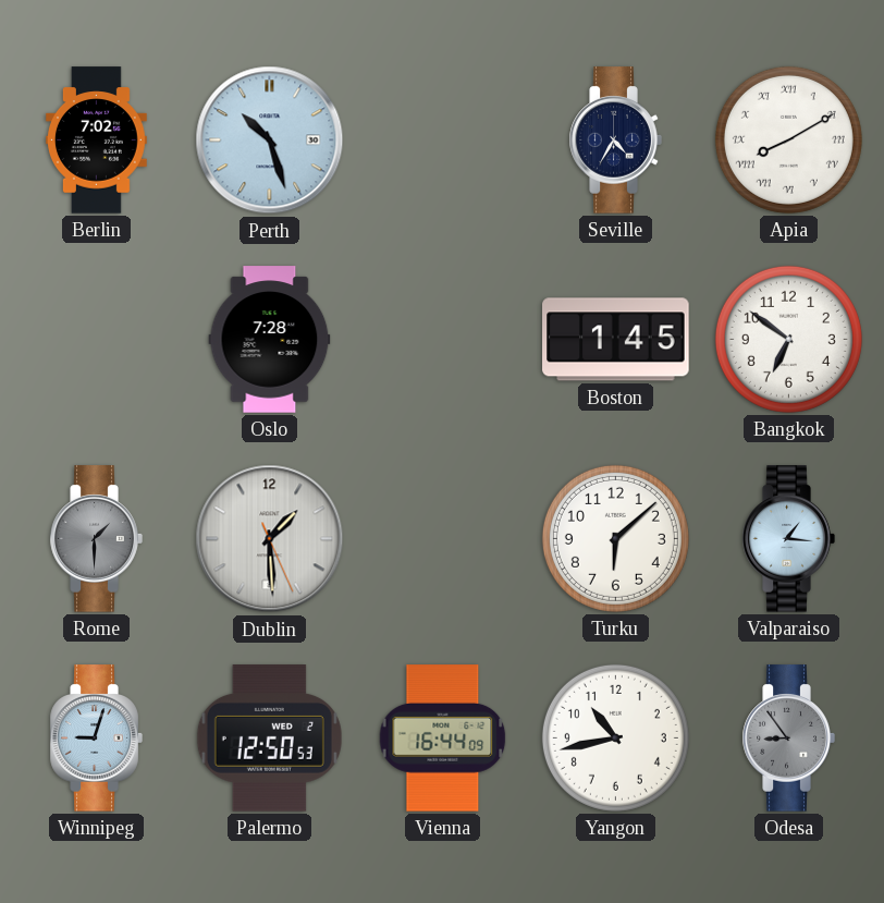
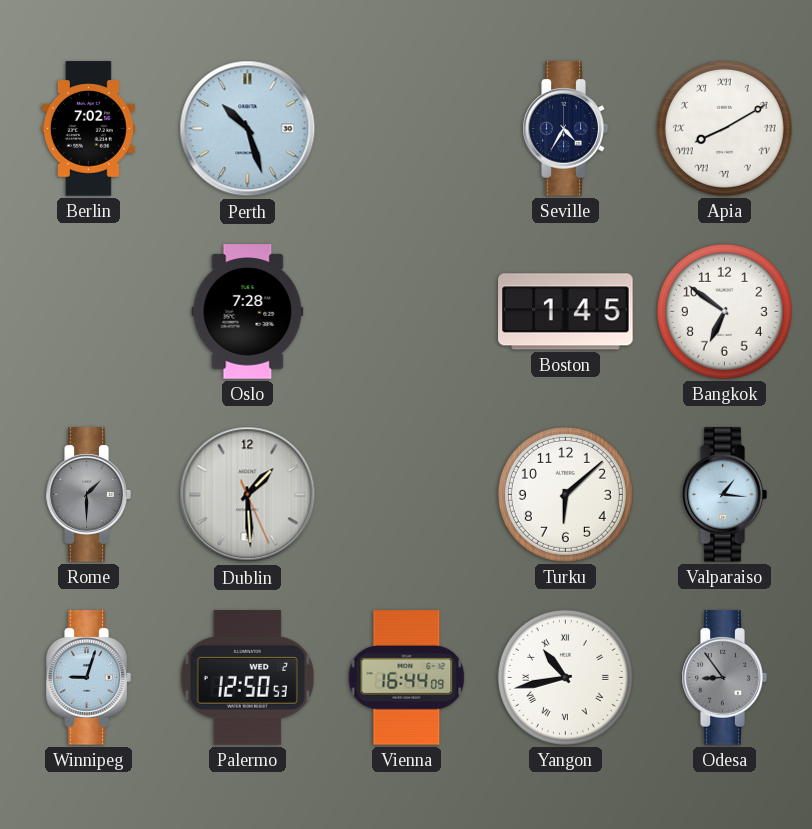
Yangon numerals: Arabic -> Roman (565, 677)
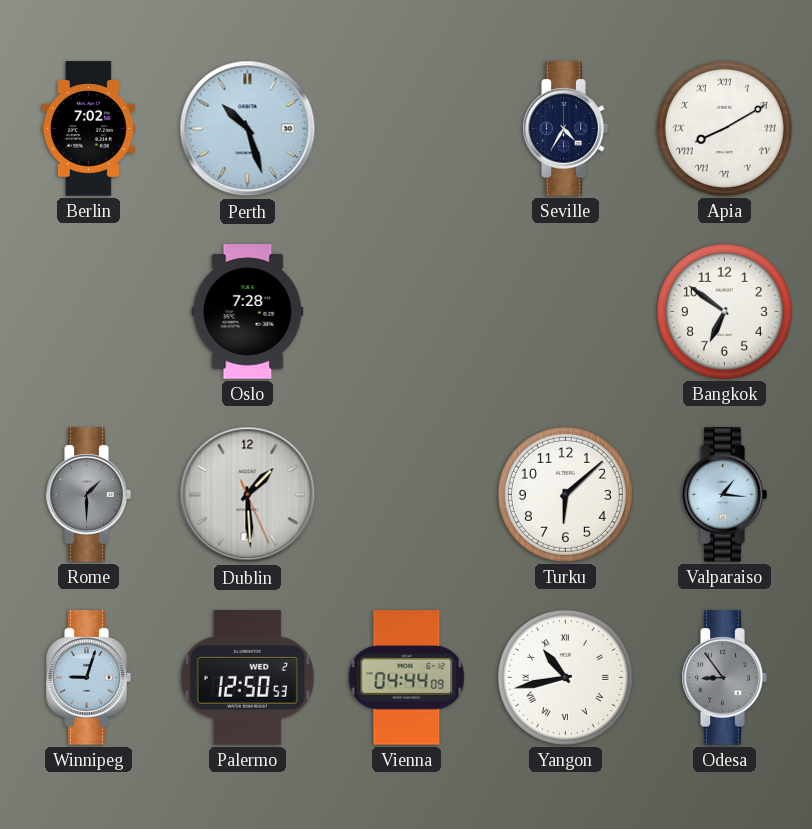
Boston: 1:45 -> none (566, 312)
Vienna: 16:44 -> 04:44 (407, 678)
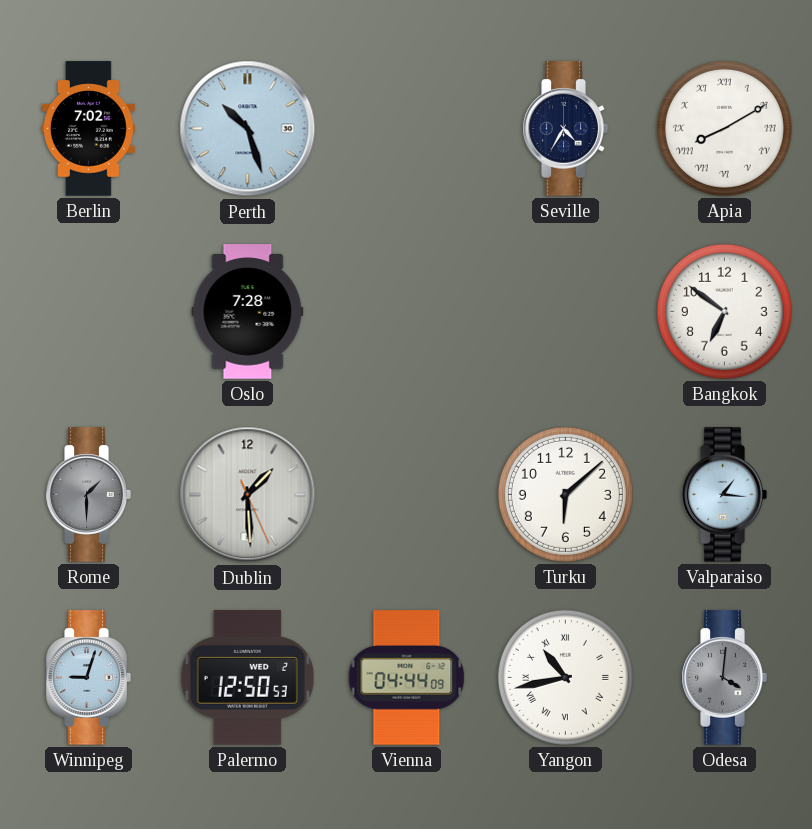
Odesa: 8:54 -> 4:01 (724, 678)
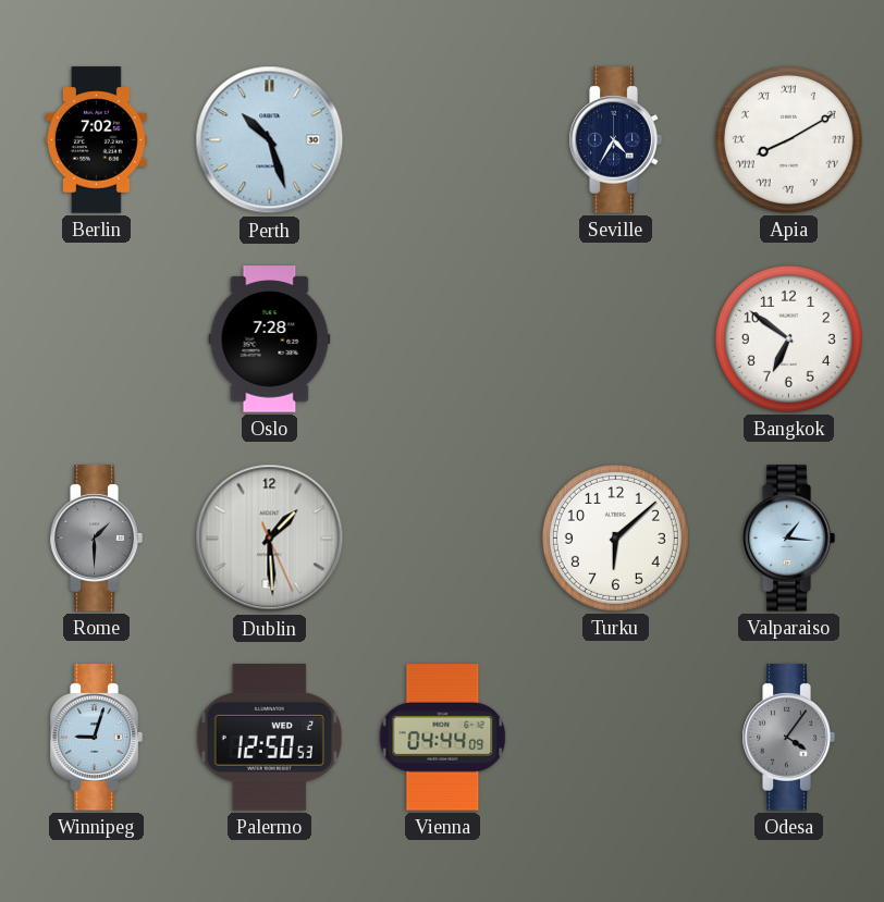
Yangon: 10:43 -> none (565, 677)
Odesa: 4:01 -> 4:06 (788, 738)
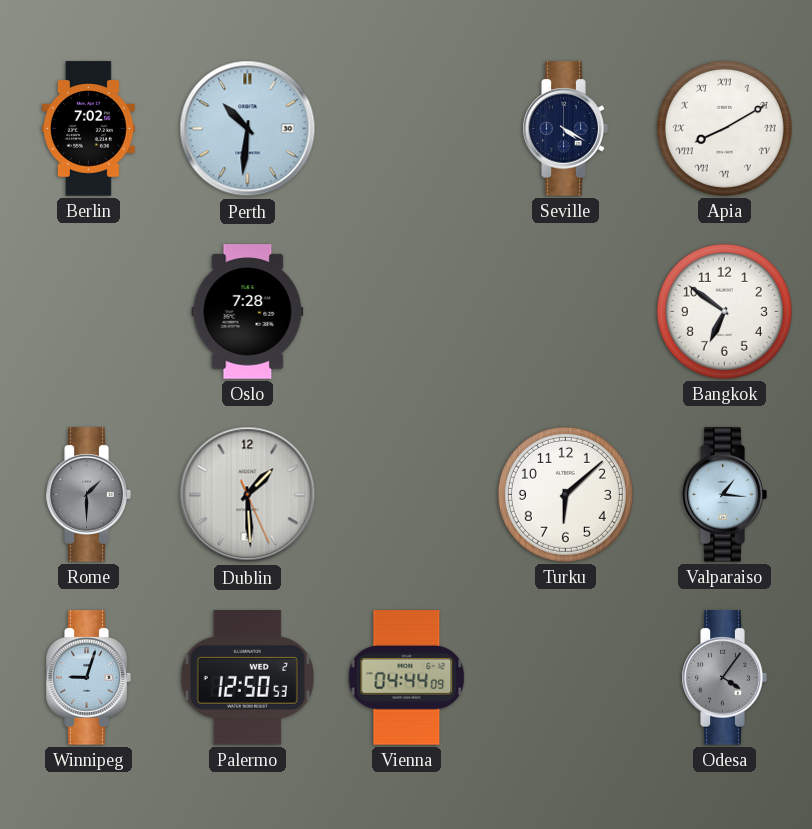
Perth: 10:27 -> 10:31 (248, 129)
Seville: 4:35 -> 4:20 (565, 129)
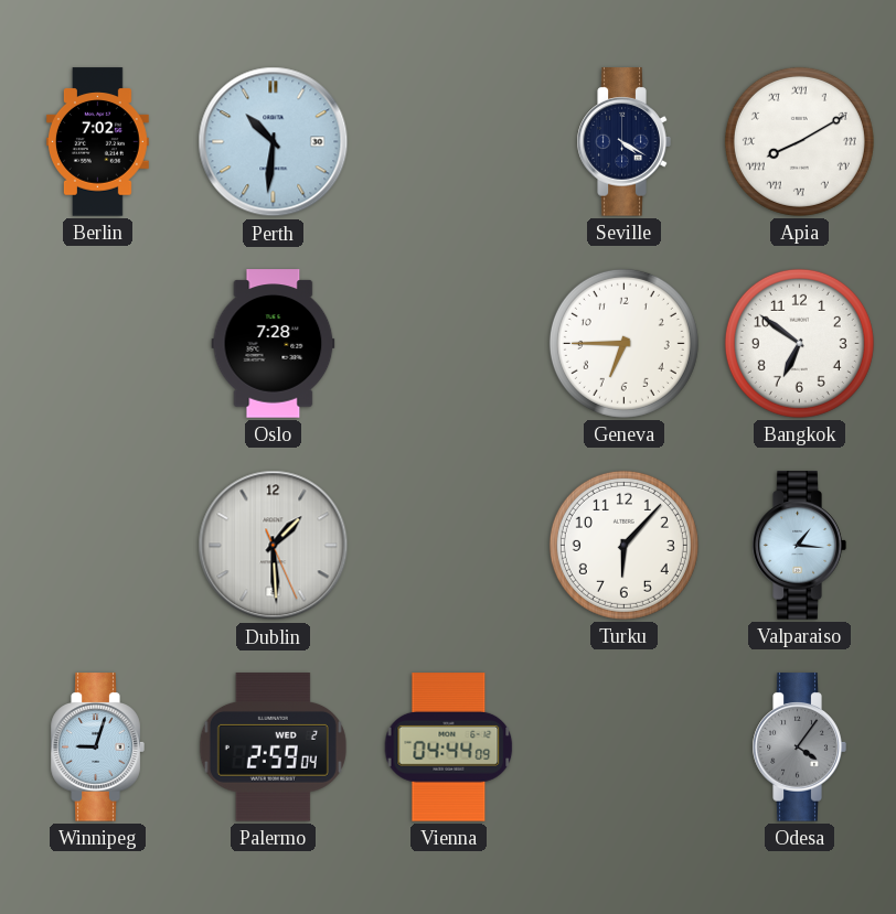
Geneva: none -> 6:45 (623, 343)
Rome: 1:30 -> none (88, 495)
Turku: 6:08 -> 6:07 (623, 545)
Palermo: 12:50 -> 2:59 (273, 748)
